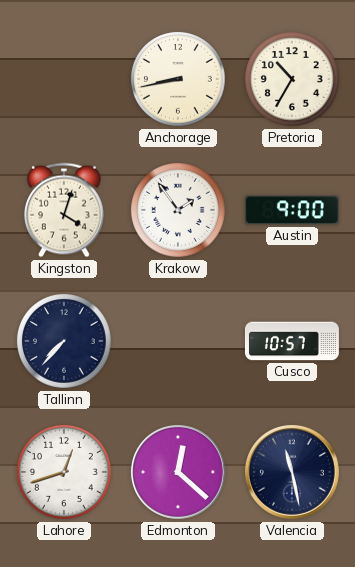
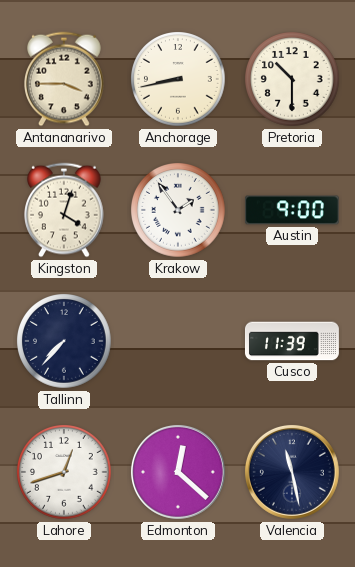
Antananarivo: none -> 3:45 (65, 79)
Pretoria: 10:35 -> 10:30 (292, 79)
Cusco: 10:57 -> 11:39 (292, 341)
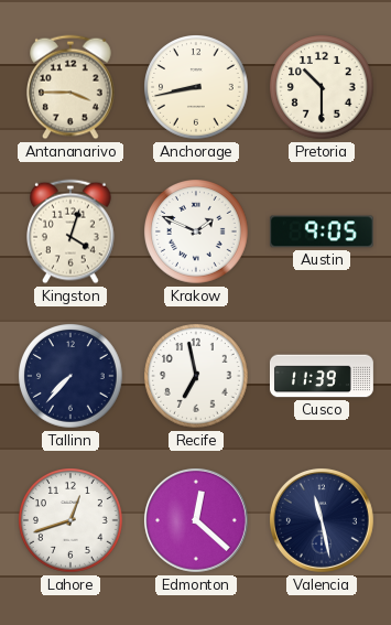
Krakow: 1:54 -> 1:49 (196, 231)
Austin: 9:00 -> 9:05 (322, 231)
Recife: none -> 6:58 (196, 376)
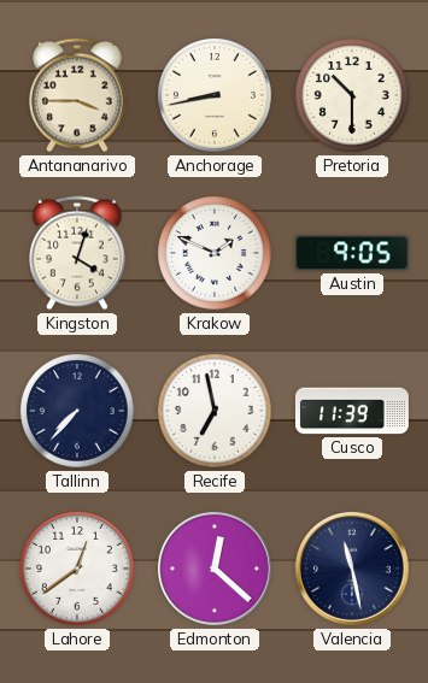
Lahore: 12:42 -> 12:39 (77, 569)
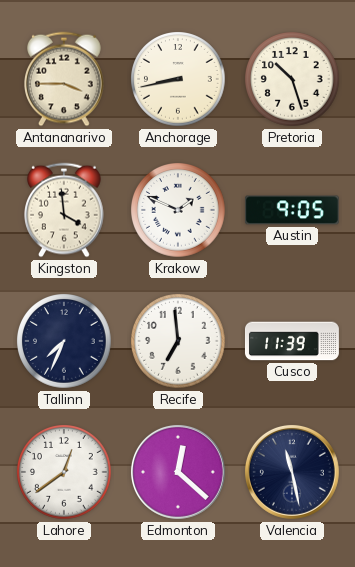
Pretoria: 10:30 -> 10:27 (292, 79)
Kingston: 4:03 -> 3:59 (65, 210)
Tallinn: 7:37 -> 7:34 (64, 341)
Recife: 6:58 -> 6:59 (178, 341)
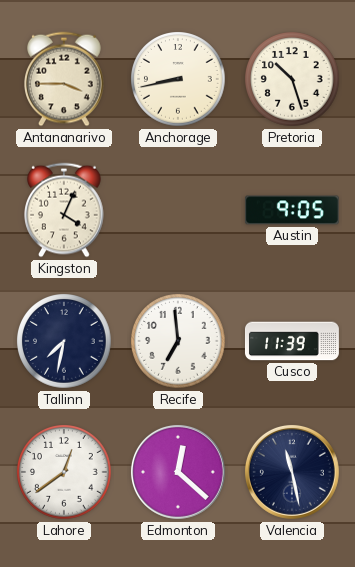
Kingston: 3:59 -> 4:04 (65, 210)
Krakow: 1:49 -> none (178, 210)
Tallinn: 7:34 -> 7:32 (64, 341)
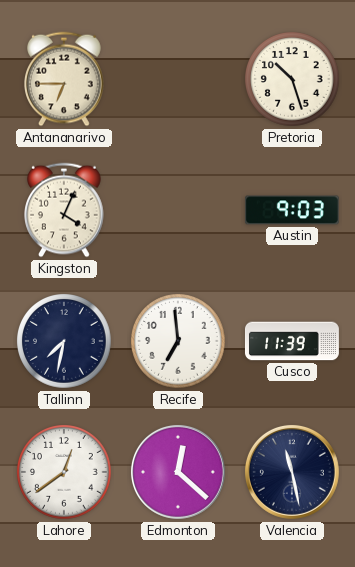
Antananarivo: 3:45 -> 6:45 (65, 79)
Anchorage: 8:43 -> none (178, 79)
Austin: 9:05 -> 9:03 (292, 210)
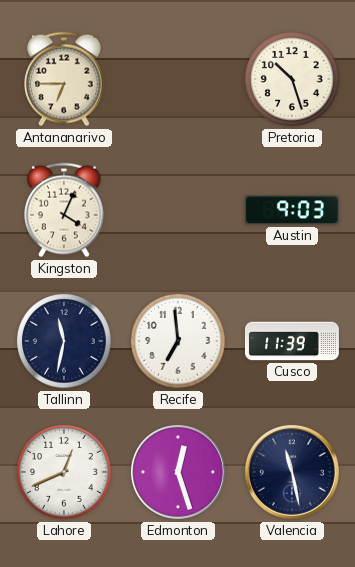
Tallinn: 7:32 -> 11:32 (64, 341)
Lahore: 12:39 -> 12:41 (64, 472)
Edmonton: 12:22 -> 12:27 (178, 472)
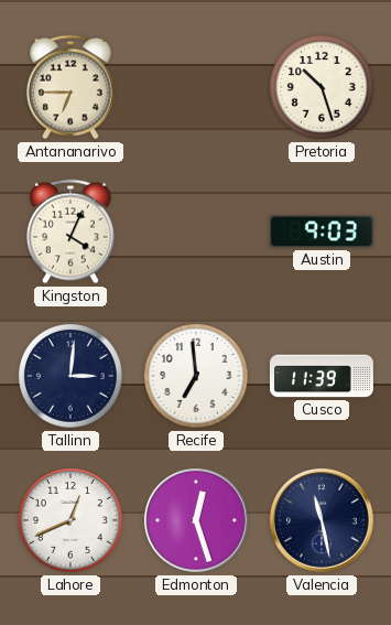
Tallinn: 11:32 -> 3:01 (70, 376)
